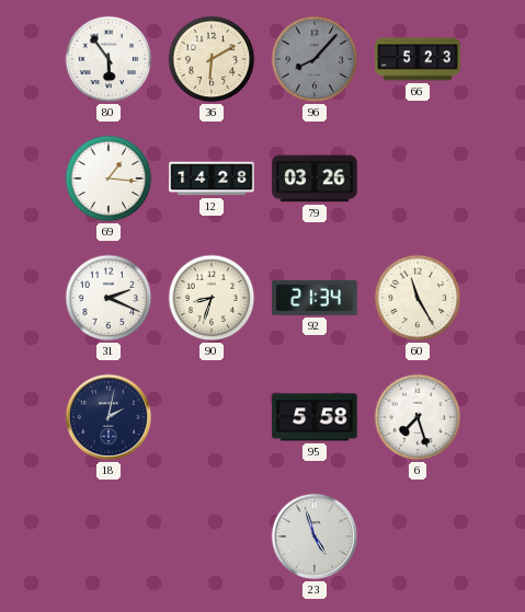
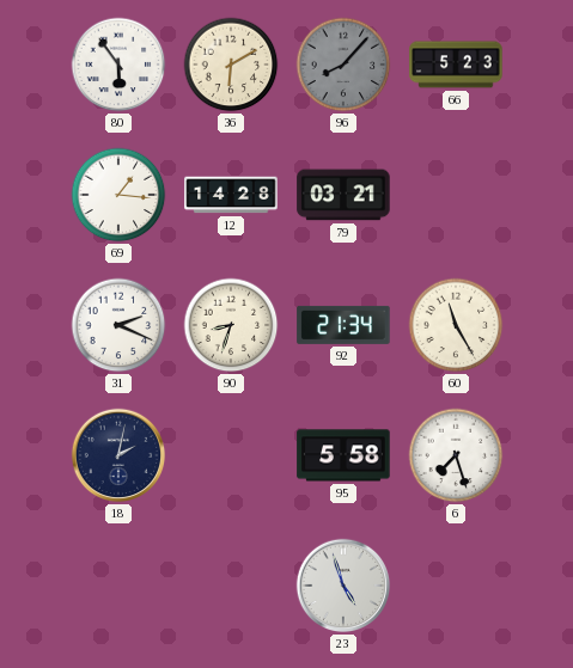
79: 03:26 -> 03:21 (343, 195)
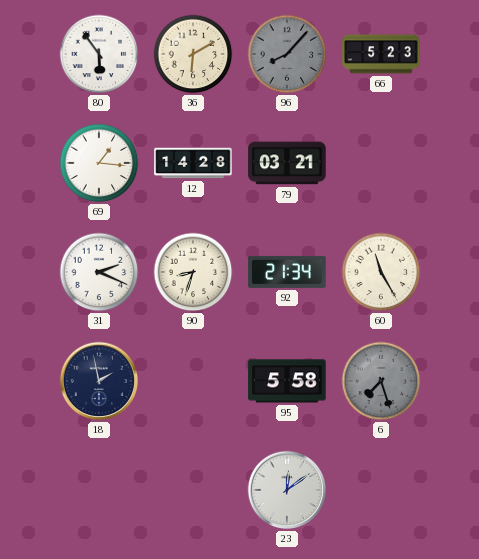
18: 2:02 -> 1:58 (99, 381)
6 dial: white -> grey (381, 381)
23: 4:57 -> 12:09 (287, 490)
